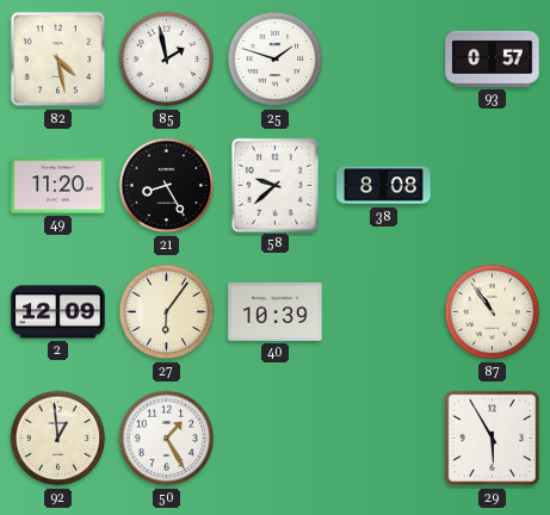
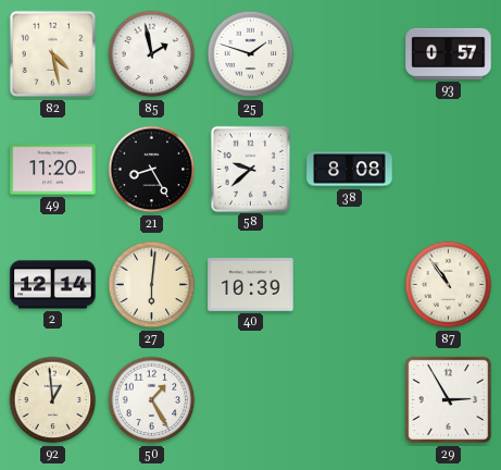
2: 12:09 -> 12:14 (53, 285)
27: 6:06 -> 6:01 (152, 285)
29: 5:55 -> 2:55 (449, 400)
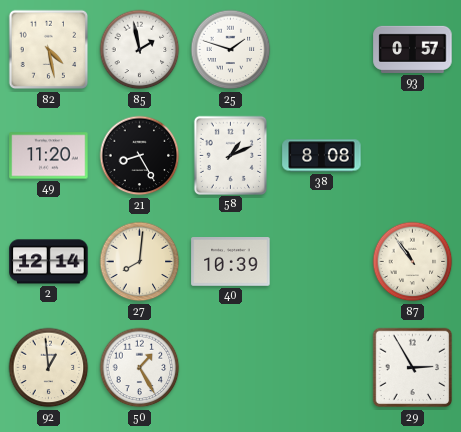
58: 9:38 -> 1:11 (230, 155)
27: 6:01 -> 8:01 (140, 262)
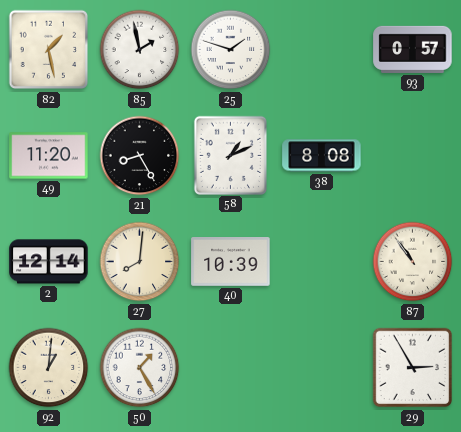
82: 4:28 -> 1:28 (49, 50)
92: 12:59 -> 1:01 (49, 368)
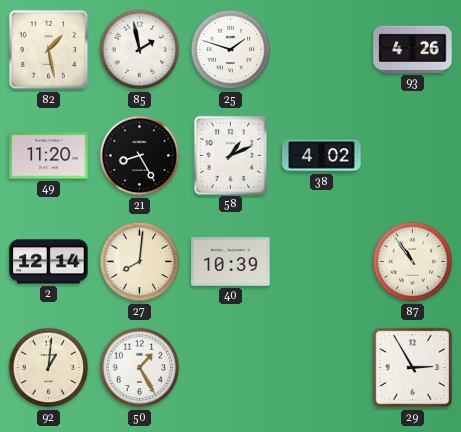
93: 0:57 -> 4:26 (413, 49)
38: 8:08 -> 4:02 (322, 156)
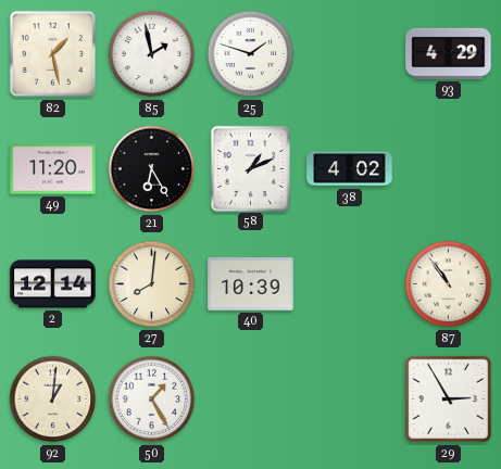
93: 4:26 -> 4:29 (449, 53)
21: 8:25 -> 6:25 (152, 169)
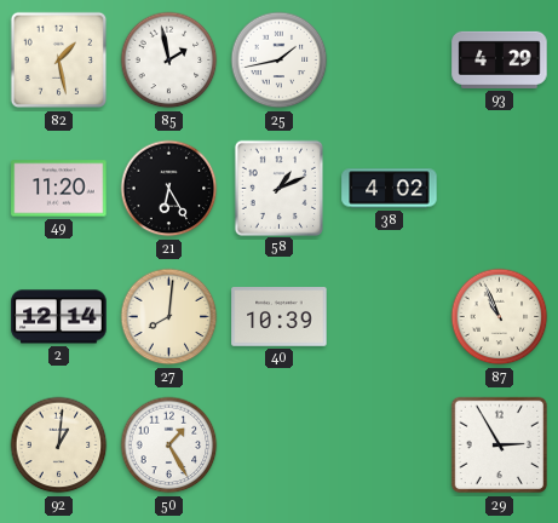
25: 1:48 -> 1:43 (280, 61)
87: 10:54 -> 10:56 (500, 317)
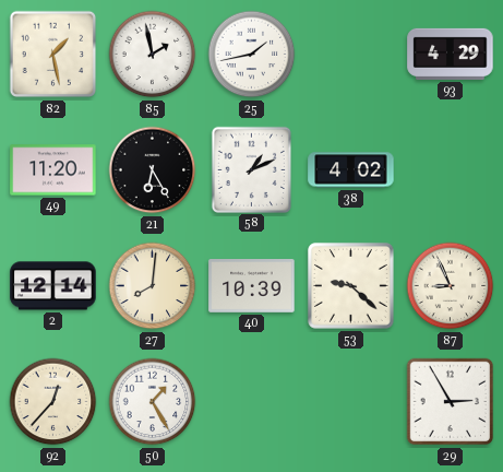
53: none -> 9:22 (350, 285)
87: 10:56 -> 8:56 (451, 286)
92: 1:01 -> 12:37 (53, 402)
